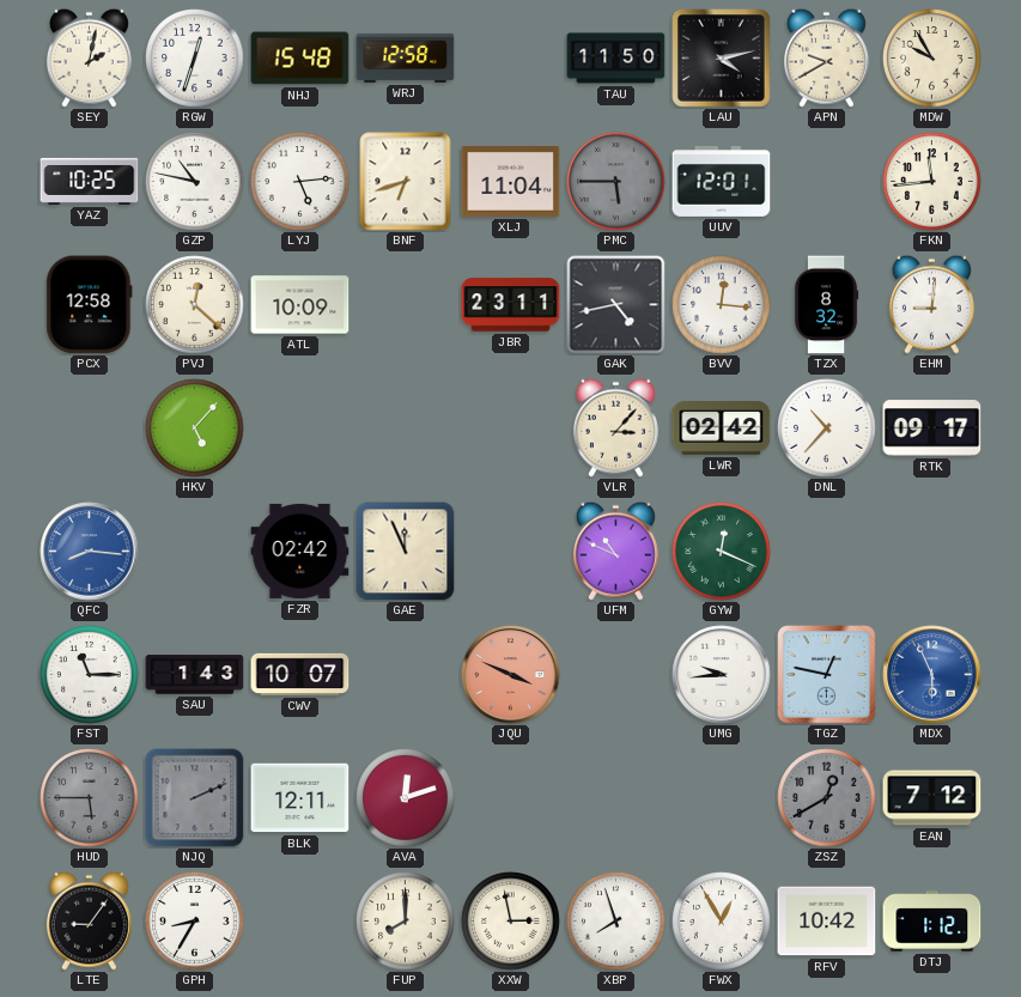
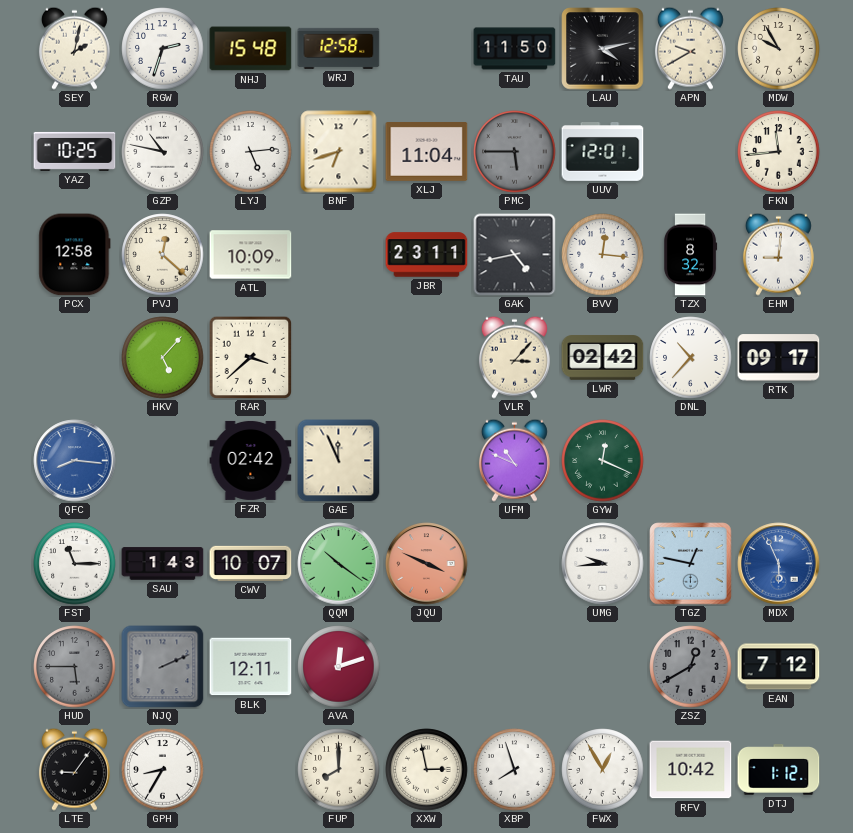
RGW: 12:33 -> 2:33 (163, 49)
RAR: none -> 3:38 (250, 357)
QQM: none -> 10:21 (339, 564)
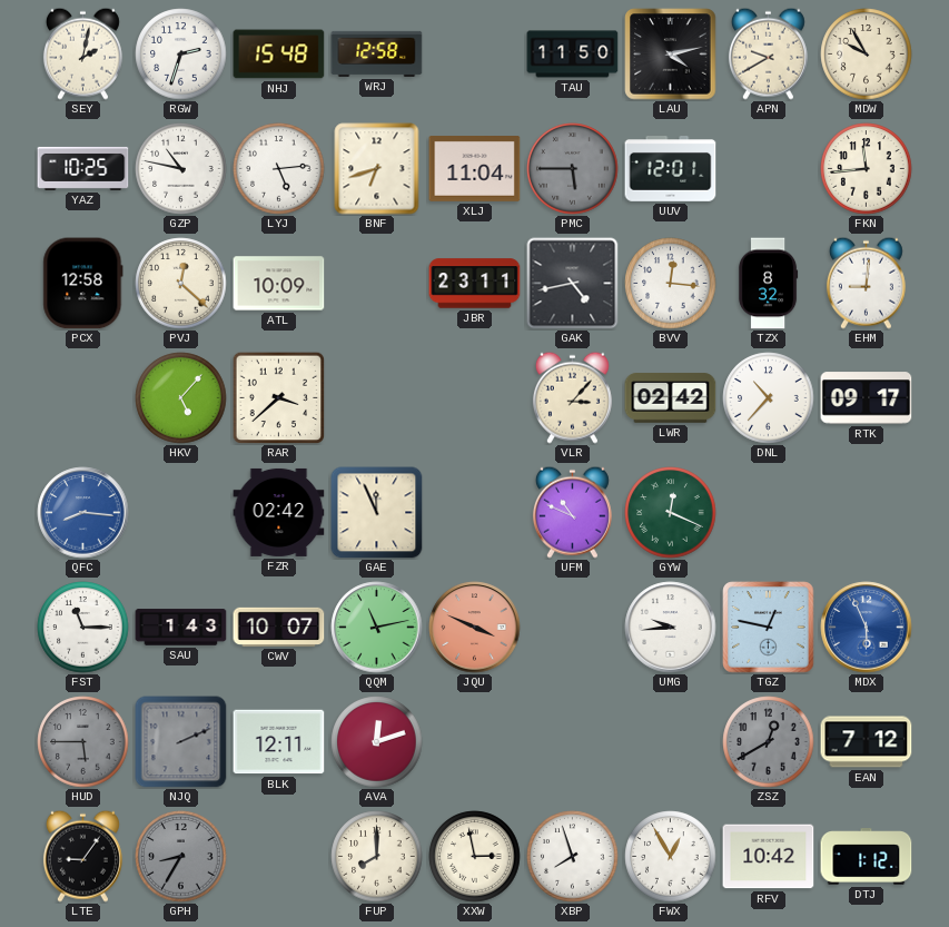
QQM: 10:21 -> 11:13 (377, 628)
GPH dial: white -> grey (181, 857)
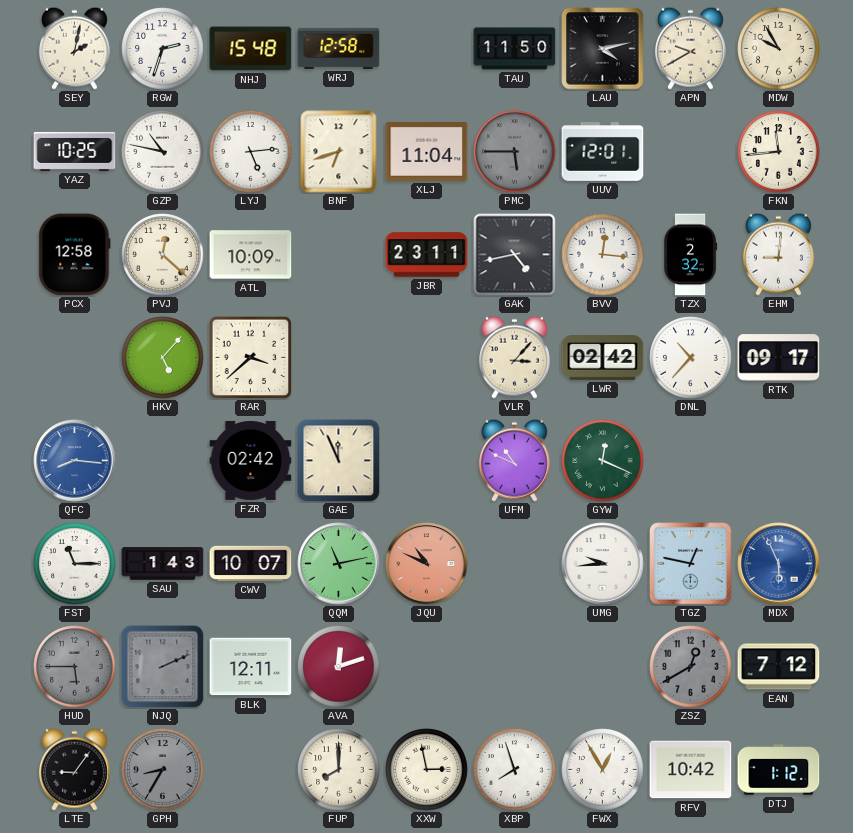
TZX: 8:32 -> 2:32 (690, 255)
JQU: 3:49 -> 10:49 (427, 564)
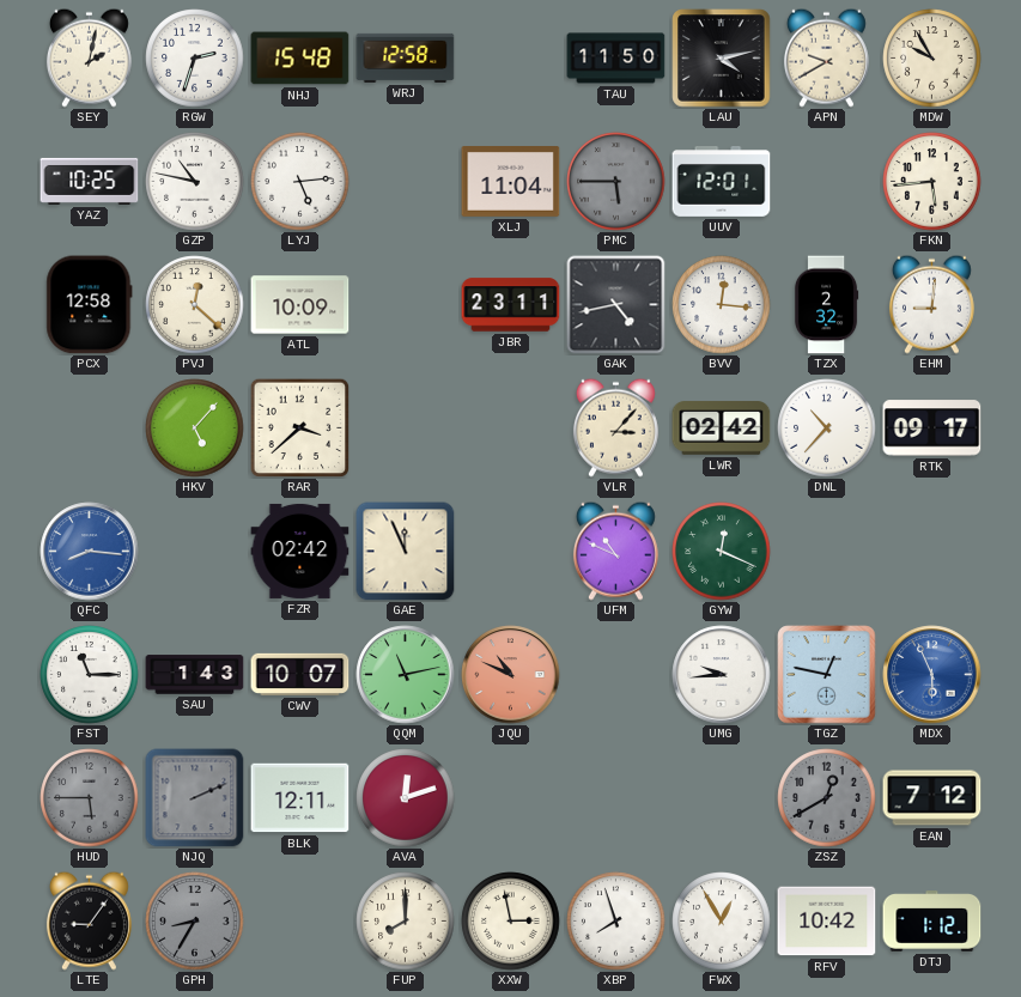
BNF: 6:42 -> none (339, 152)
FKN: 11:44 -> 5:44 (932, 182)
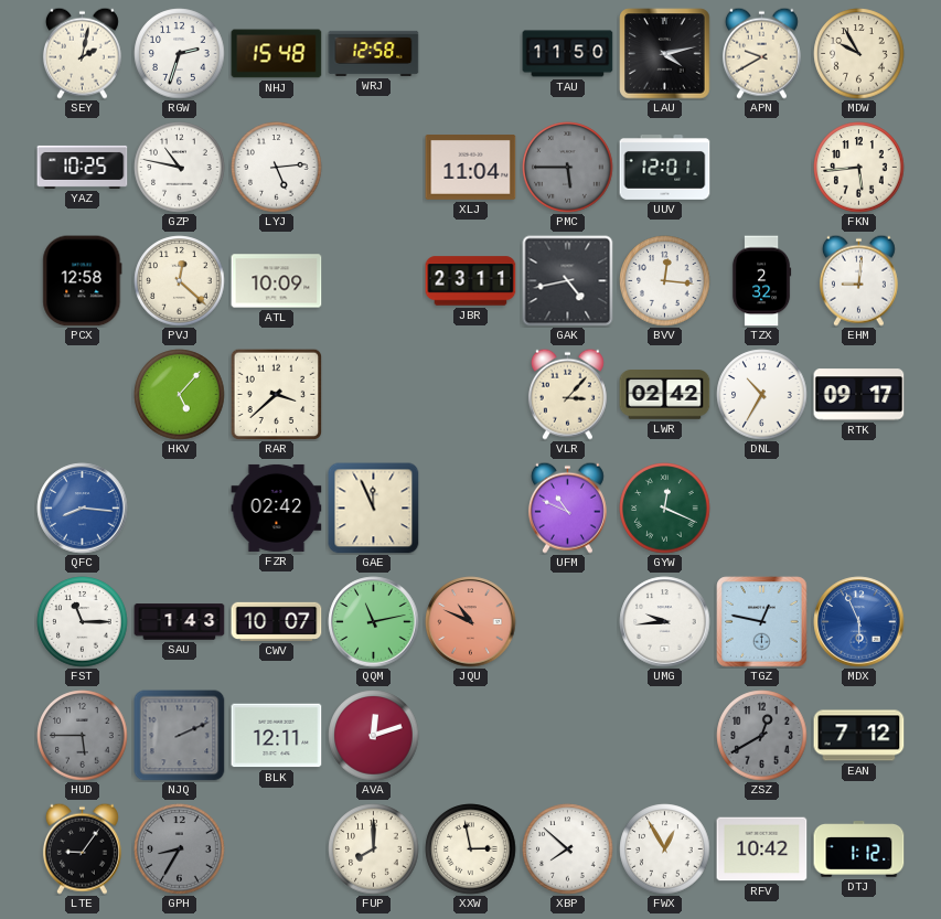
DNL: 10:37 -> 10:35 (762, 395)
XBP: 7:57 -> 7:52 (568, 849)
